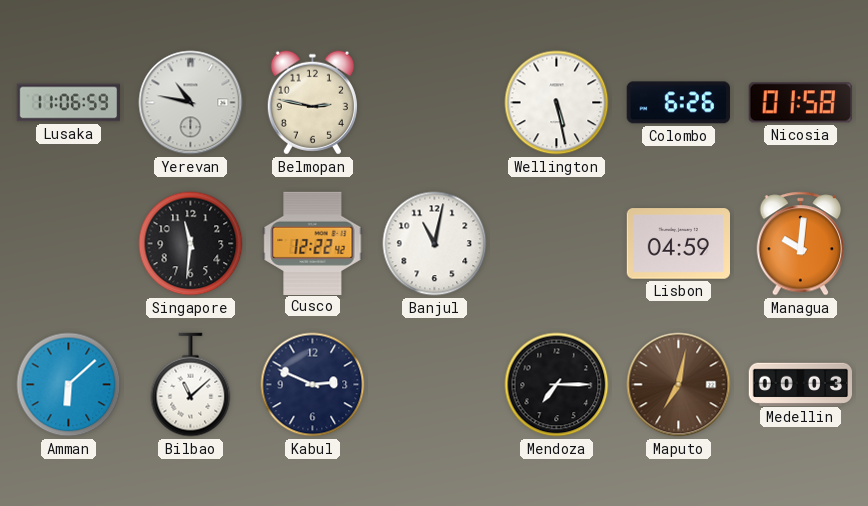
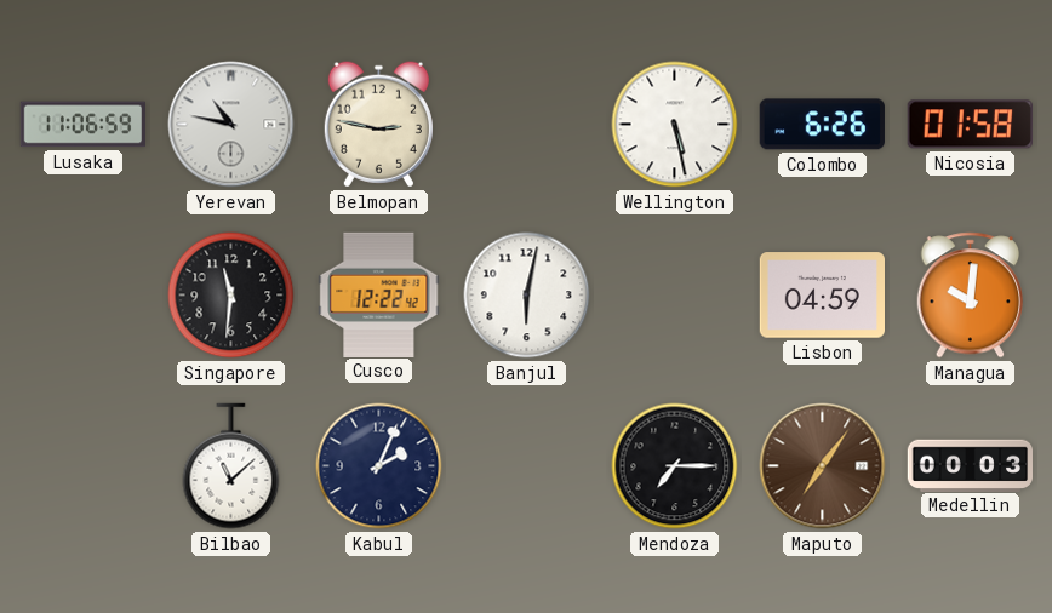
Banjul: 11:02 -> 6:02 (527, 296)
Amman: 6:08 -> none (69, 385)
Kabul: 2:49 -> 2:04 (379, 466)
Maputo: 7:02 -> 7:06 (823, 466)
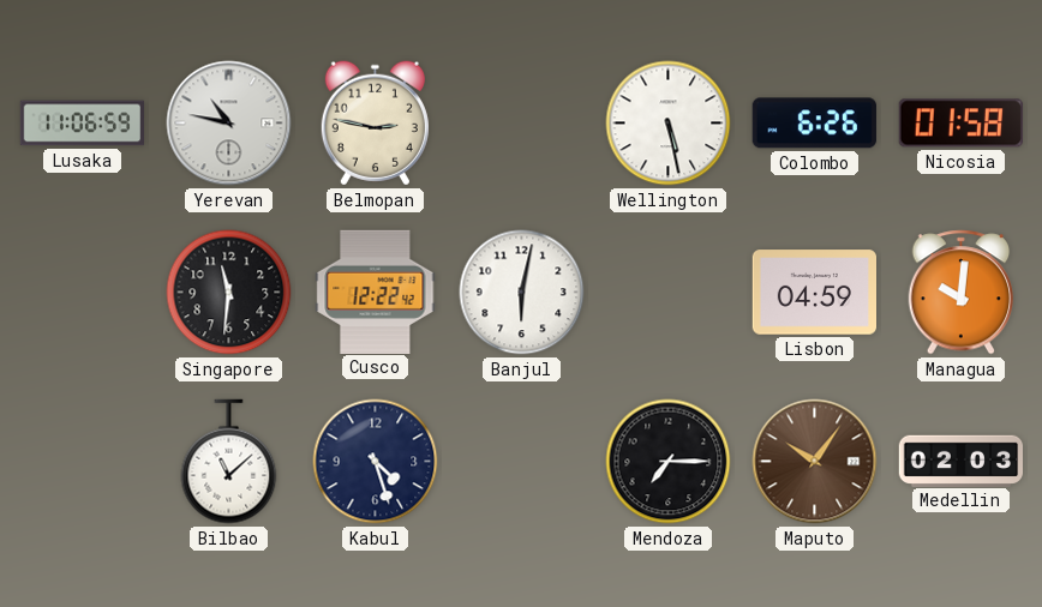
Kabul: 2:04 -> 4:27 (376, 462)
Maputo: 7:06 -> 10:06 (815, 462)
Medellin: 00:03 -> 02:03 (962, 461)
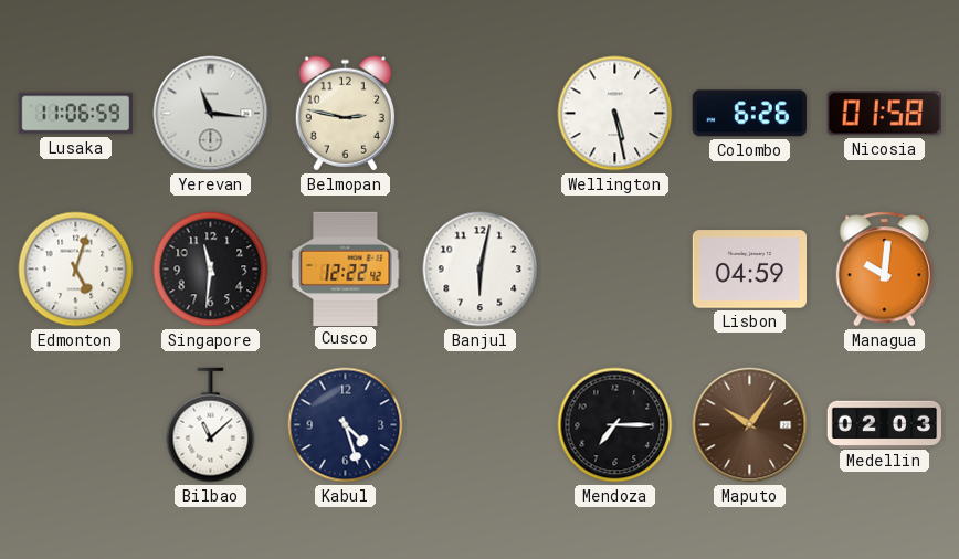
Yerevan: 10:47 -> 11:16 (211, 114)
Edmonton: none -> 5:03 (76, 270)
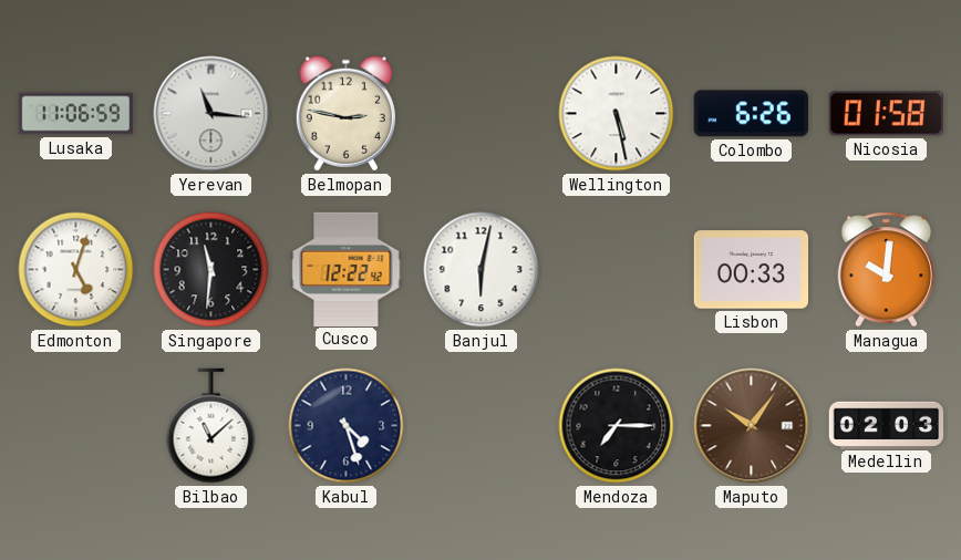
Lisbon: 04:59 -> 00:33 (751, 270)
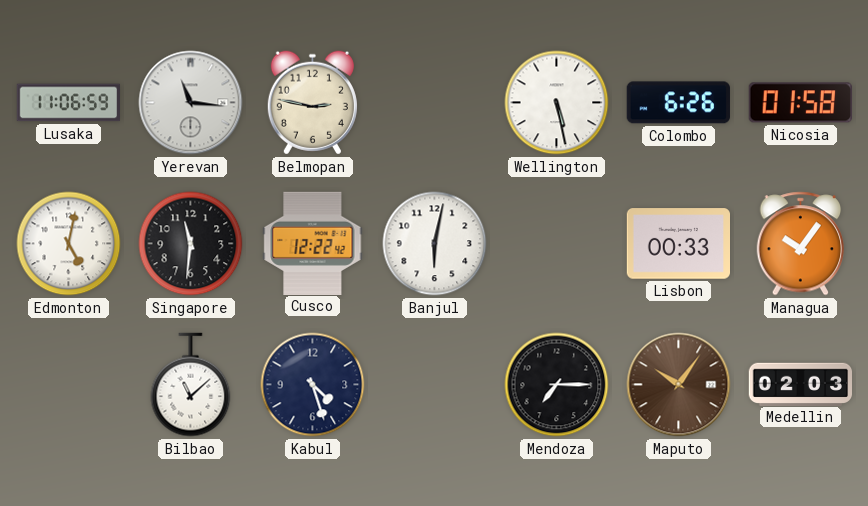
Edmonton: 5:03 -> 5:02 (69, 244)
Managua: 10:01 -> 10:06 (801, 244)
